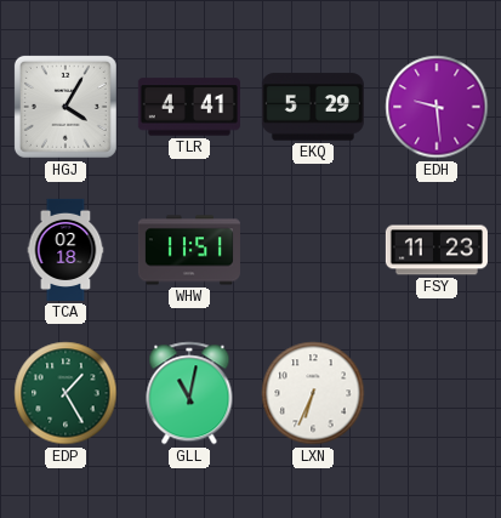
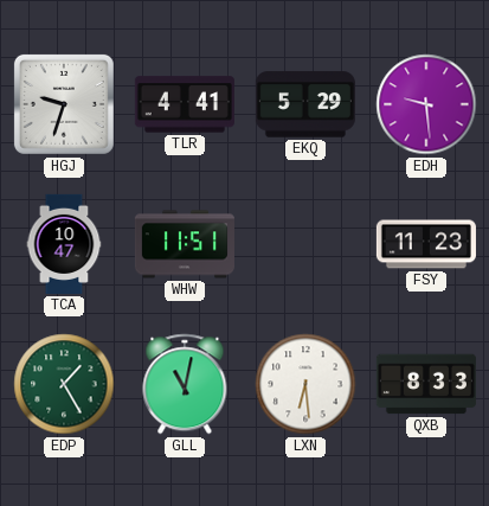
HGJ: 4:05 -> 9:33 (64, 104)
TCA: 02:18 -> 10:47 (64, 244)
LXN: 6:34 -> 6:29 (305, 384)
QXB: none -> 8:33 (426, 384)
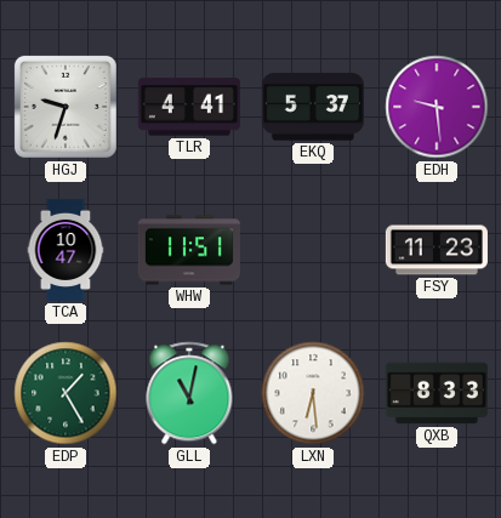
EKQ: 5:29 -> 5:37 (313, 107)
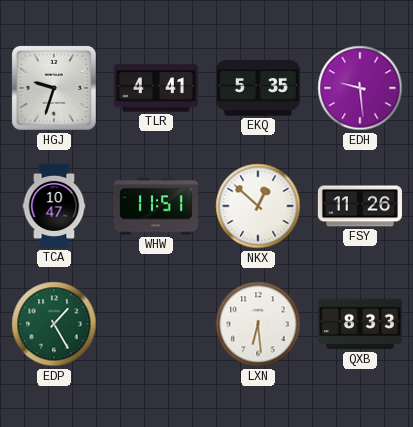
EKQ: 5:37 -> 5:35 (258, 88)
NKX: none -> 12:52 (258, 206)
FSY: 11:23 -> 11:26 (360, 206)
GLL: 11:02 -> none (189, 393)
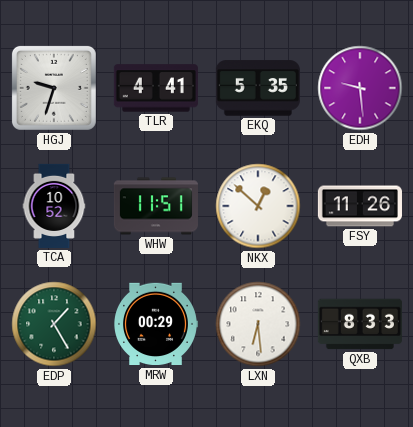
TCA: 10:47 -> 10:52 (54, 206)
MRW: none -> 00:29 (156, 324)
